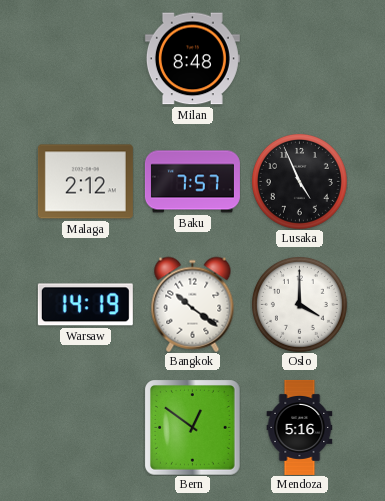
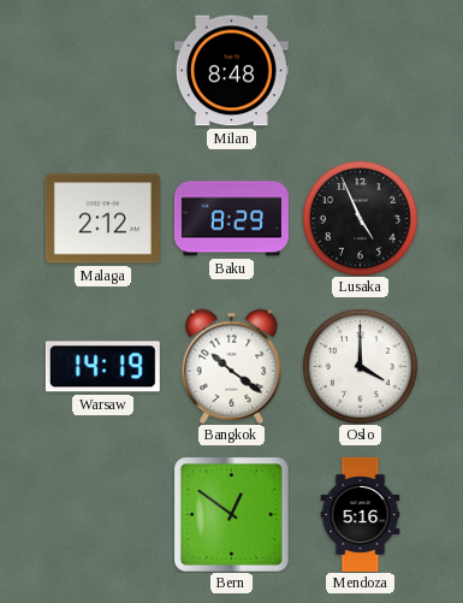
Baku: 7:57 -> 8:29 (231, 219)
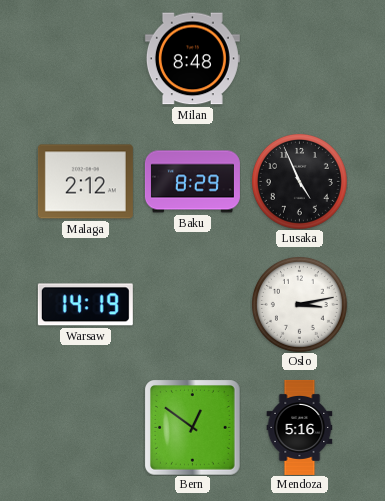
Bangkok: 10:21 -> none (232, 366)
Oslo: 4:00 -> 3:13 (299, 304)
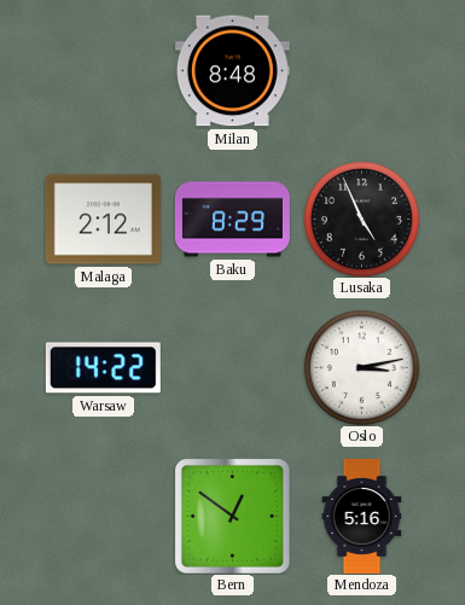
Warsaw: 14:19 -> 14:22 (103, 368)
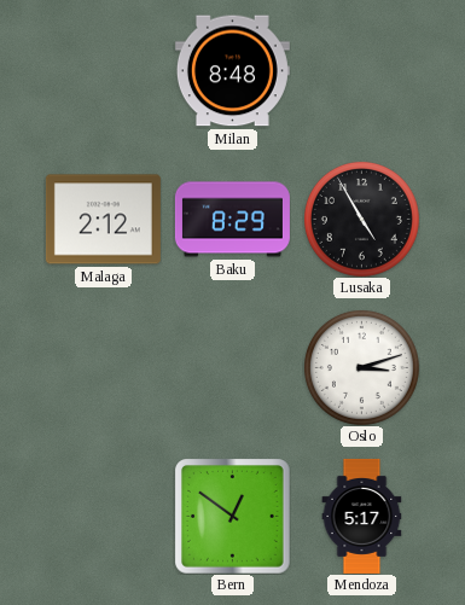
Lusaka: 4:56 -> 4:55 (361, 219)
Warsaw: 14:22 -> none (103, 368)
Oslo: 3:13 -> 3:12 (361, 367)
Mendoza: 5:16 -> 5:17 (362, 516)
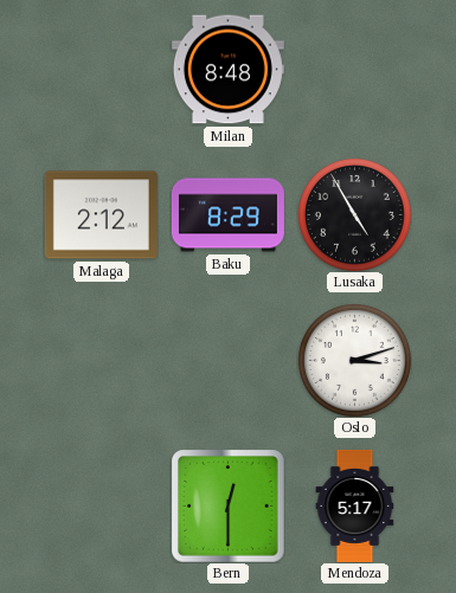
Bern: 12:51 -> 12:30 (227, 505)
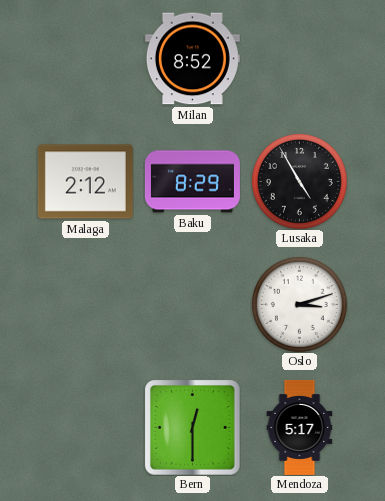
Milan: 8:48 -> 8:52 (192, 59)
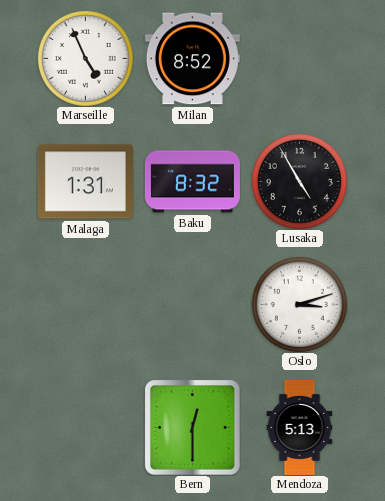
Marseille: none -> 4:56 (85, 58)
Malaga: 2:12 -> 1:31 (85, 182)
Baku: 8:29 -> 8:32 (192, 182)
Mendoza: 5:17 -> 5:13 (300, 427)
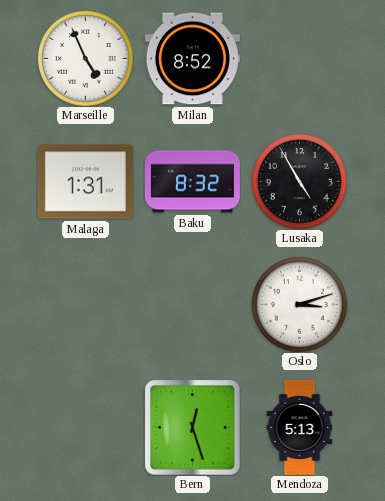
Bern: 12:30 -> 12:27 (192, 427)
